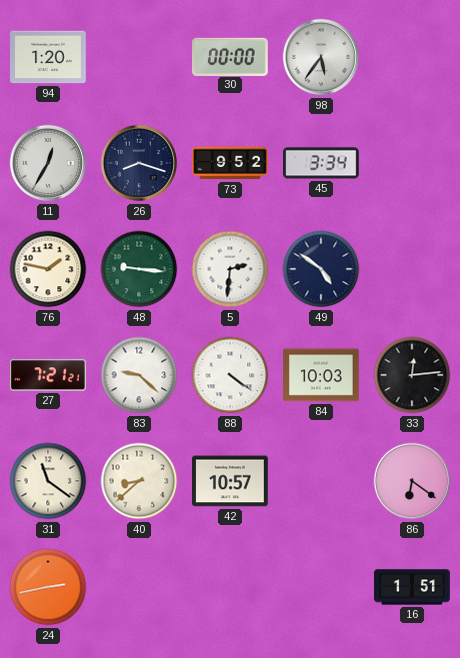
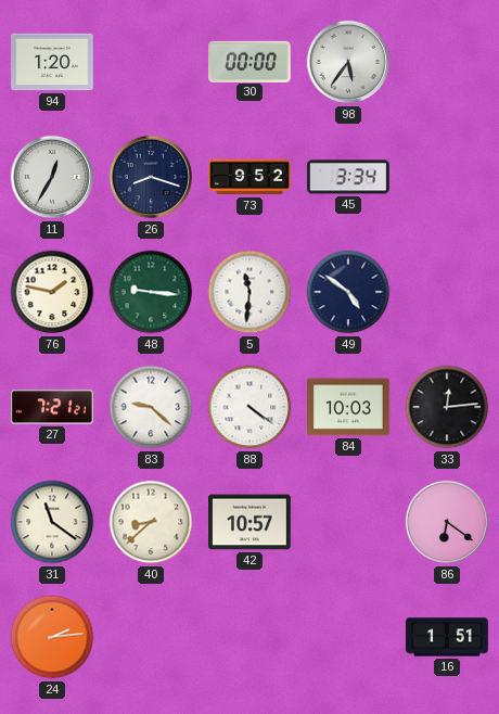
5: 2:31 -> 11:31 (250, 292)
24: 2:43 -> 2:14 (52, 637)
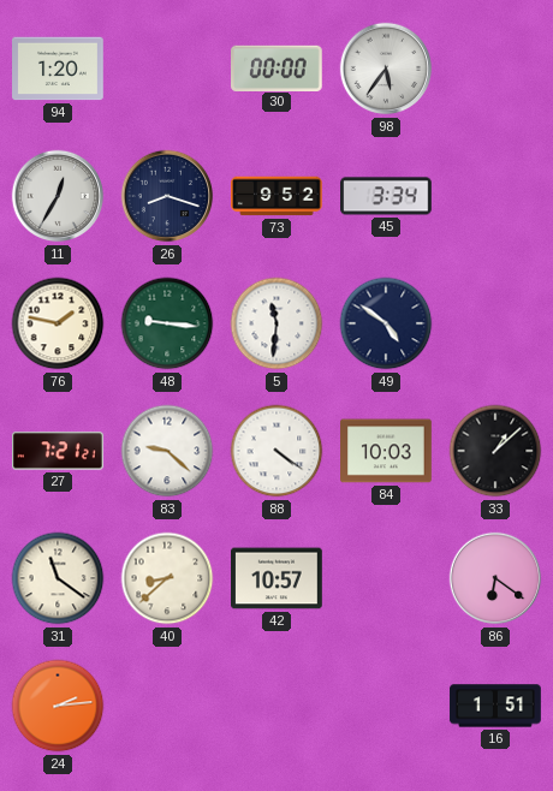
33: 12:14 -> 1:08 (495, 451)
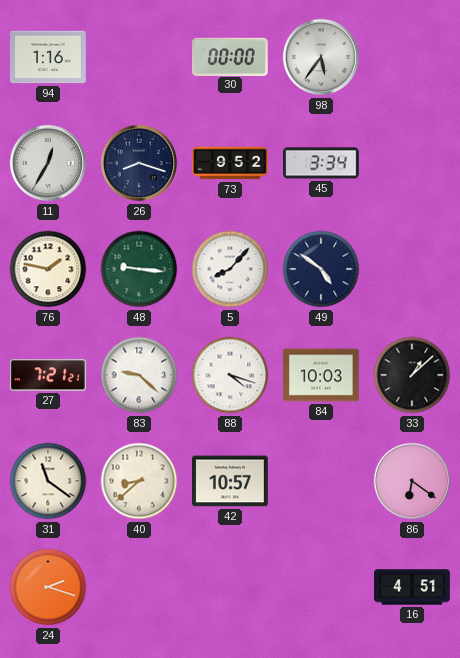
94: 1:20 -> 1:16 (48, 57)
5: 11:31 -> 8:07 (230, 269)
88: 4:21 -> 4:18 (230, 375)
24: 2:14 -> 2:18 (48, 587)
16: 1:51 -> 4:51 (412, 587)
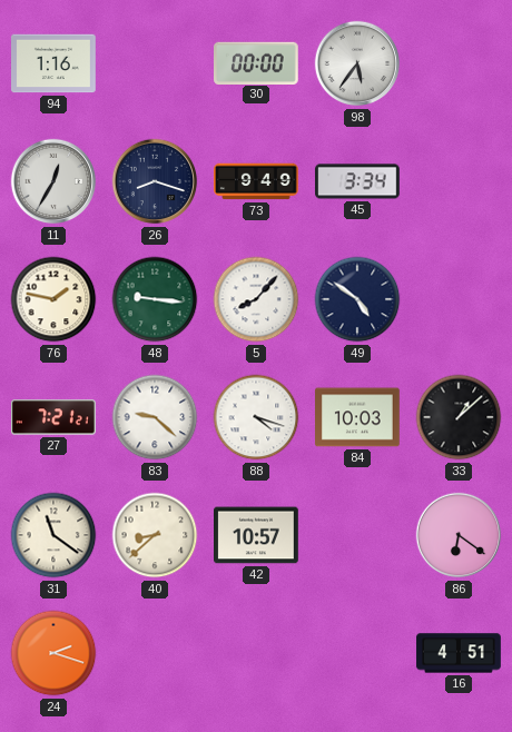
73: 9:52 -> 9:49 (257, 181)
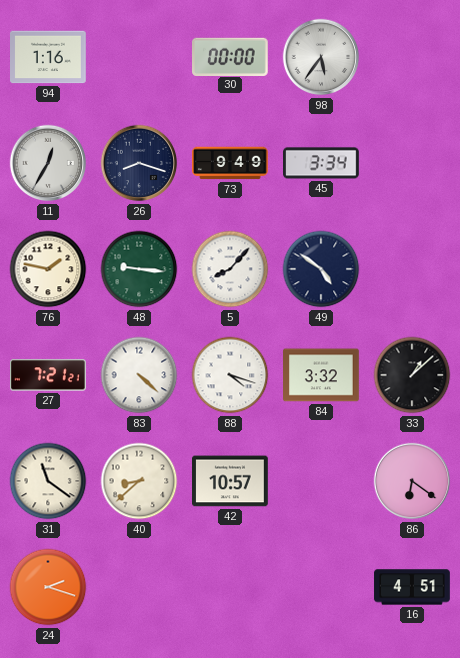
83: 9:22 -> 4:22 (139, 375)
84: 10:03 -> 3:32 (322, 375)
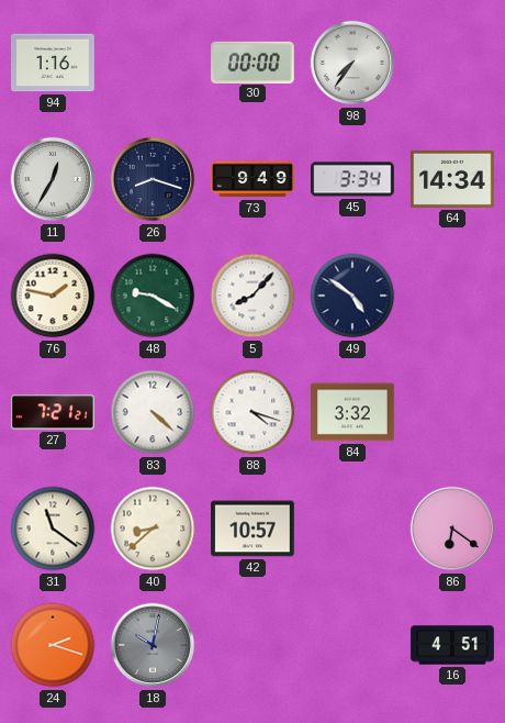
98: 5:36 -> 7:36 (352, 63)
64: none -> 14:34 (453, 179)
48: 9:16 -> 9:20 (153, 296)
33: 1:08 -> none (412, 375)
18: none -> 10:02 (153, 645)
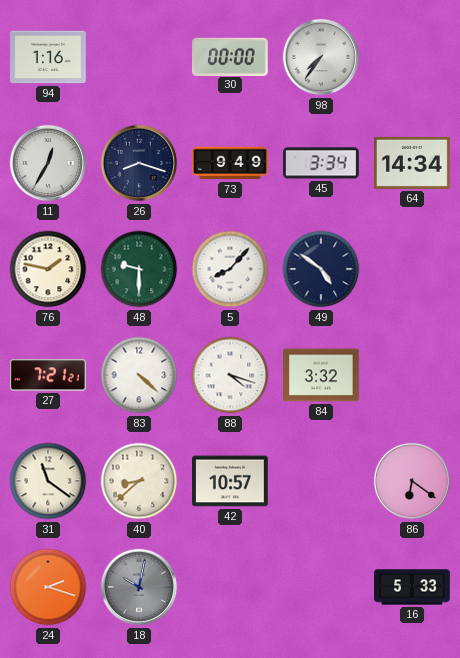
48: 9:20 -> 9:30 (139, 269)
16: 4:51 -> 5:33 (412, 587)
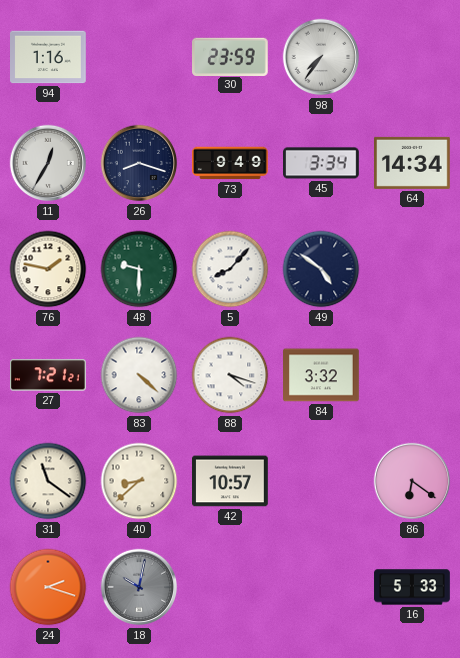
30: 00:00 -> 23:59 (231, 56)
